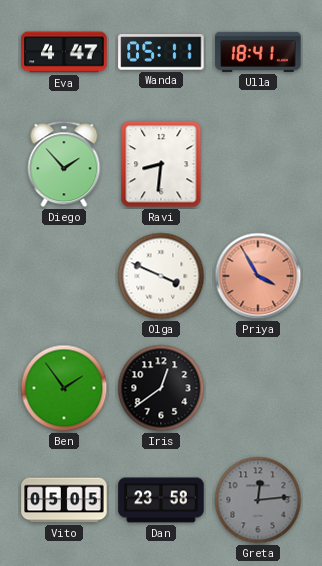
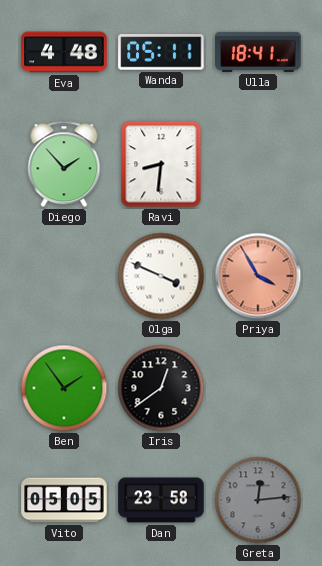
Eva: 4:47 -> 4:48 (64, 52)
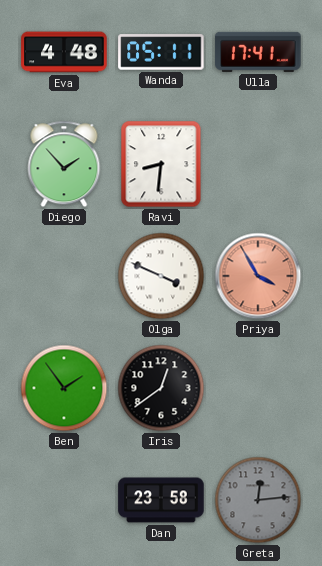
Ulla: 18:41 -> 17:41 (258, 52)
Vito: 05:05 -> none (64, 500)
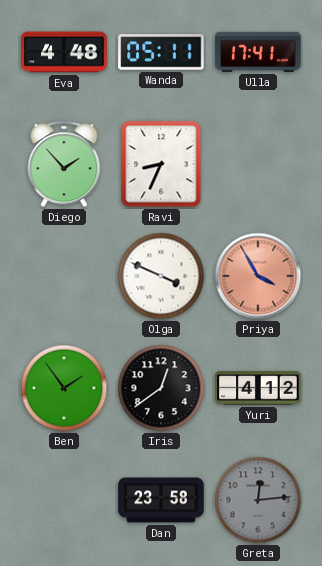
Ravi: 8:31 -> 8:34 (161, 164)
Yuri: none -> 4:12 (258, 388)
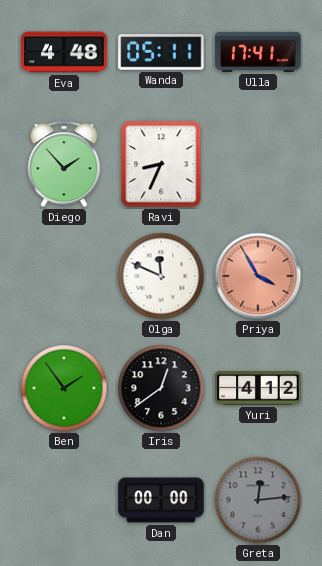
Olga: 3:49 -> 11:49 (161, 276)
Dan: 23:58 -> 00:00 (161, 500)
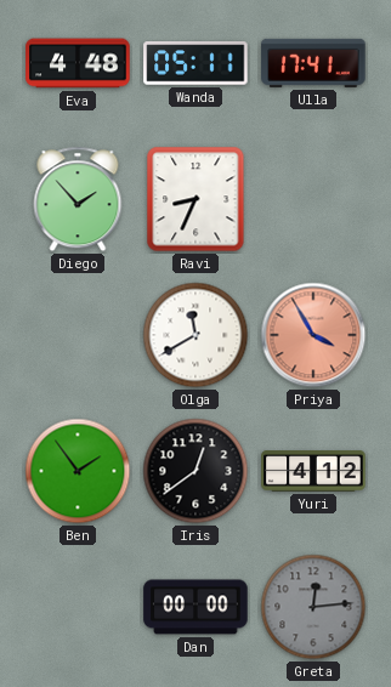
Olga: 11:49 -> 11:40 (195, 335)
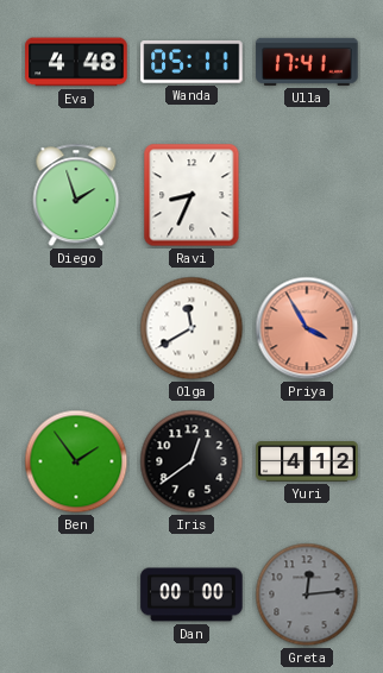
Diego: 1:53 -> 1:57 (76, 195)
